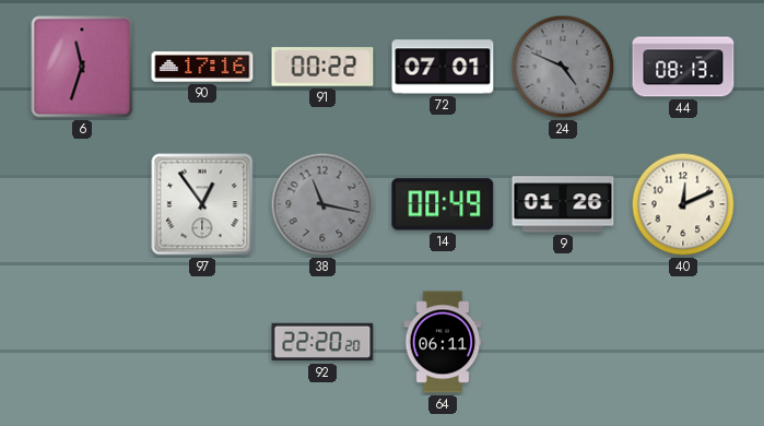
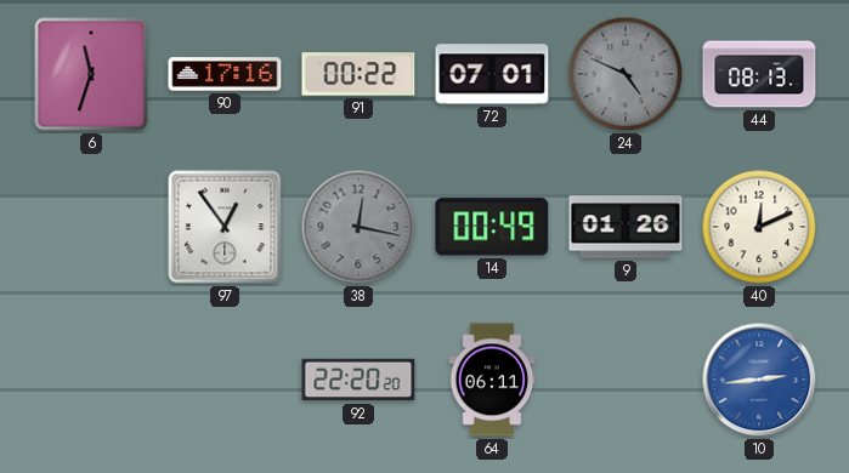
38: 11:17 -> 12:17 (358, 227)
10: none -> 2:44 (759, 380)
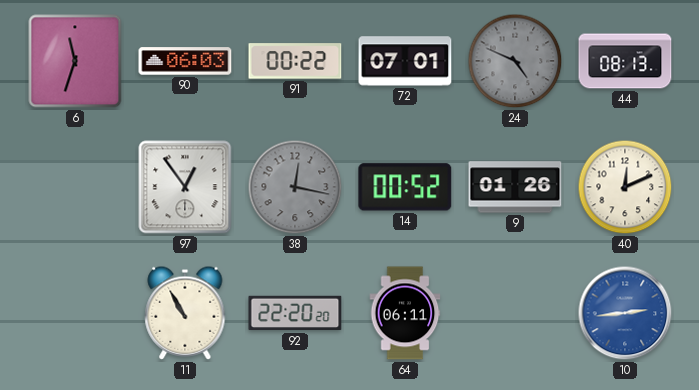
90: 17:16 -> 06:03 (185, 61)
14: 00:49 -> 00:52 (405, 187)
11: none -> 10:55 (185, 313)
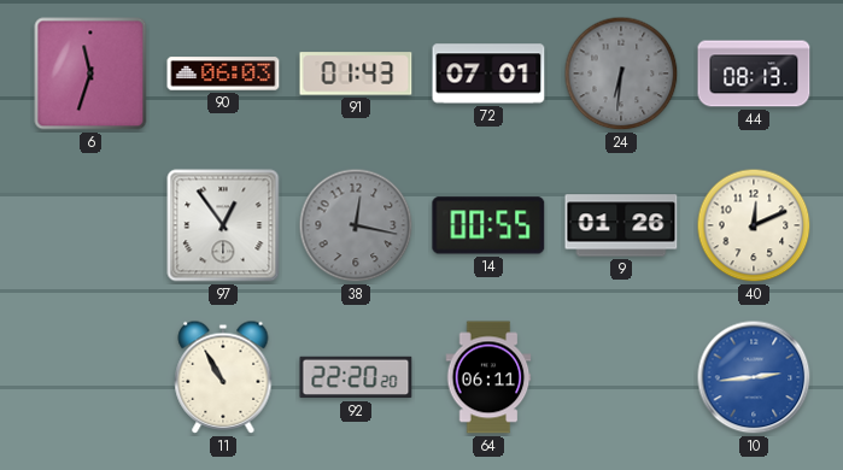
91: 00:22 -> 01:43 (356, 74)
24: 4:49 -> 6:31 (621, 74)
14: 00:52 -> 00:55 (488, 225)
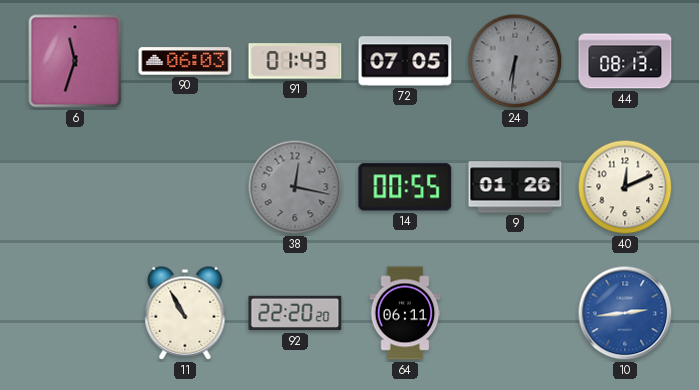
72: 07:01 -> 07:05 (405, 61)
97: 12:54 -> none (223, 225)
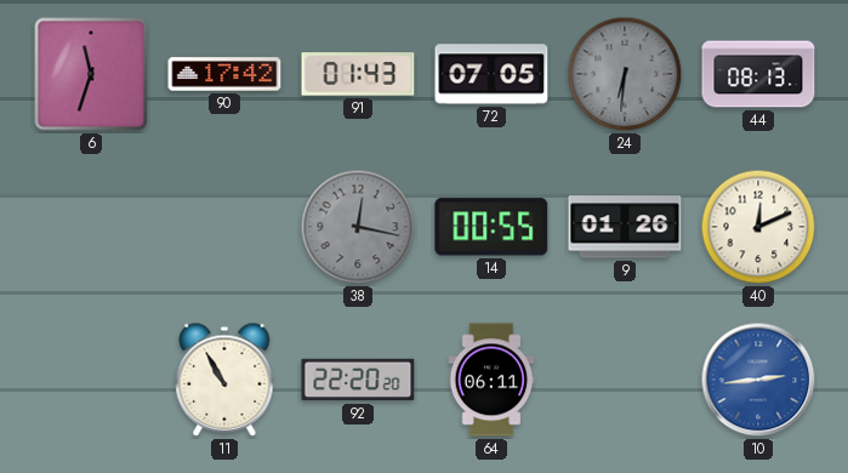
90: 06:03 -> 17:42 (224, 74)
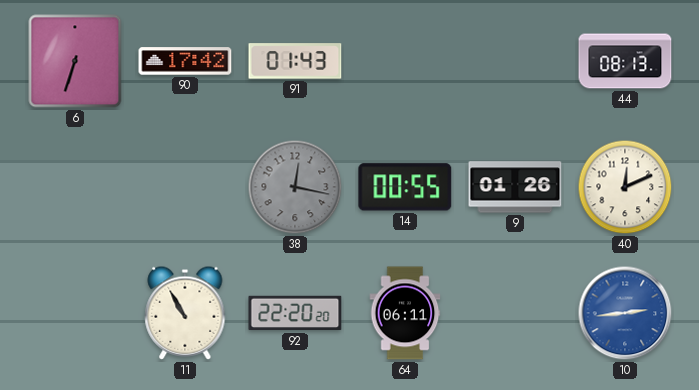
6: 11:33 -> 6:33 (75, 61)
72: 07:05 -> none (491, 74)
24: 6:31 -> none (625, 74)
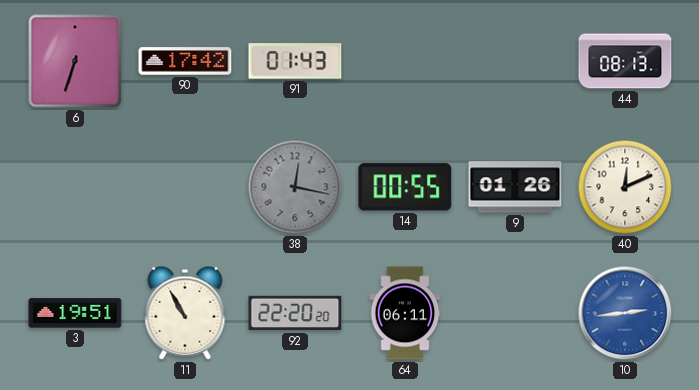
3: none -> 19:51 (75, 313)
